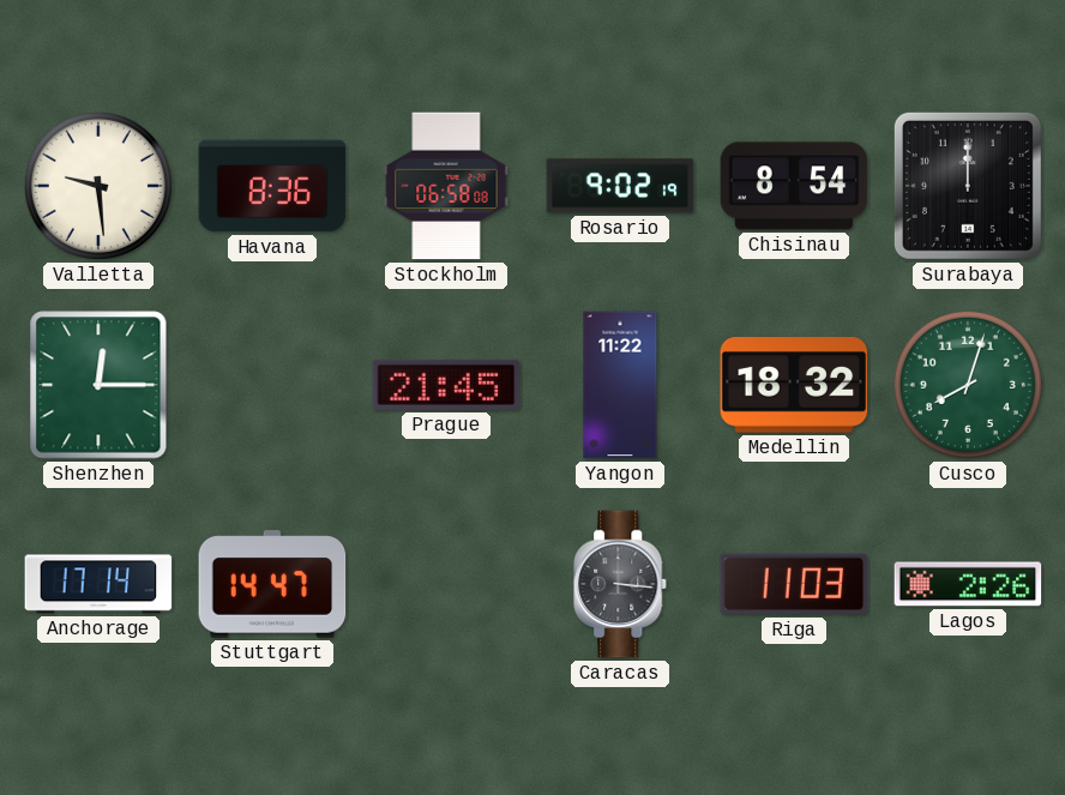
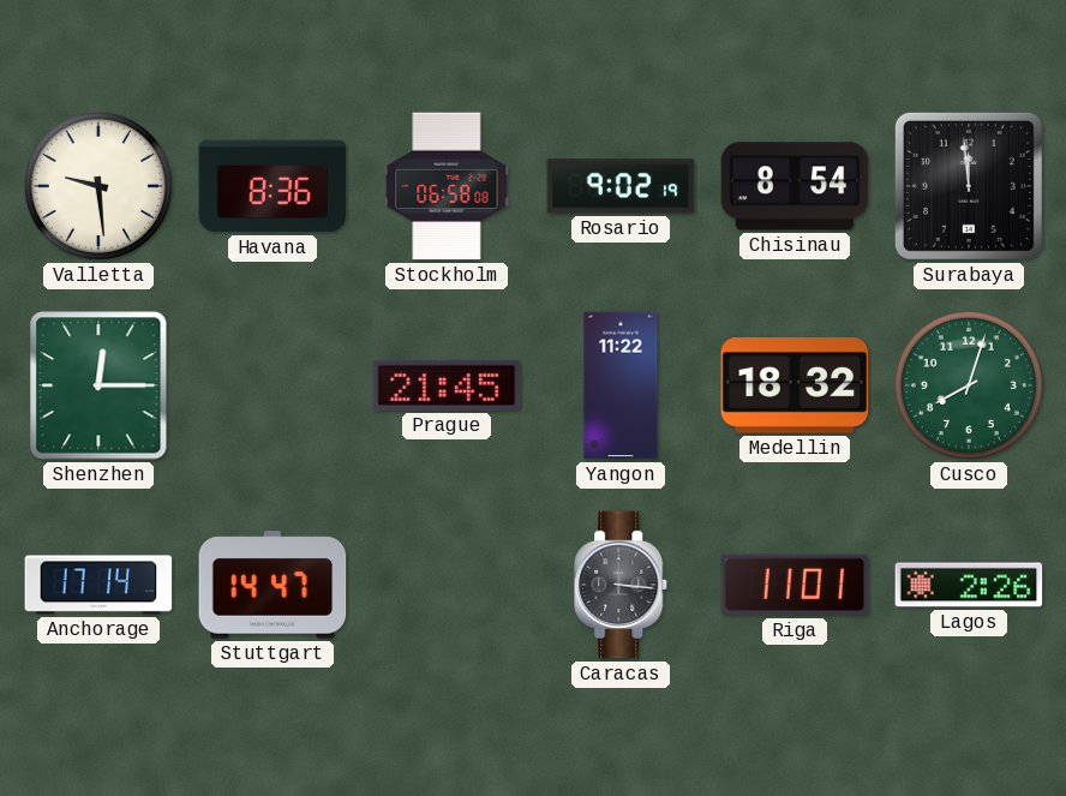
Surabaya: 12:00 -> 11:59 (969, 186)
Riga: 11:03 -> 11:01 (795, 585)
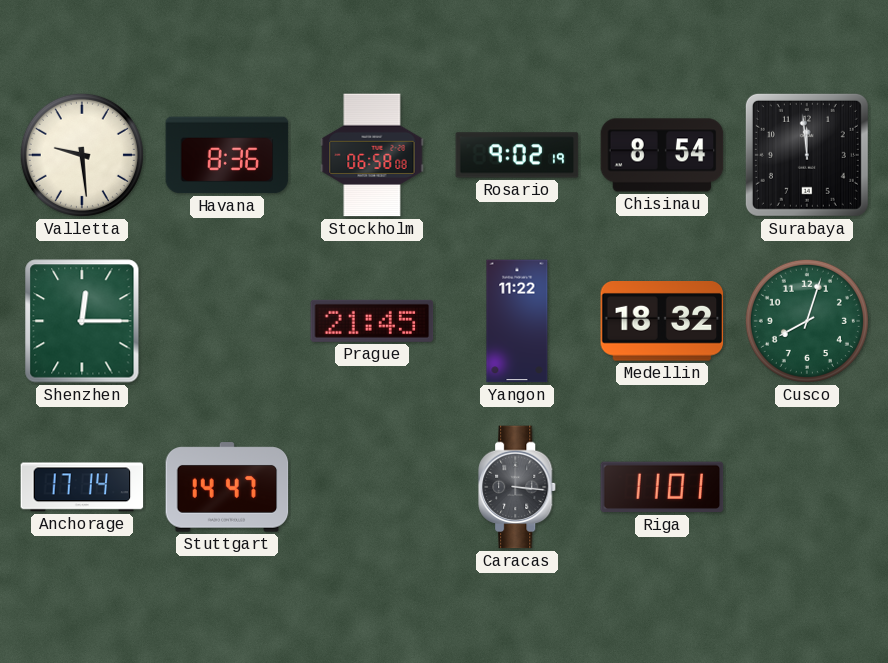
Lagos: 2:26 -> none (969, 585)
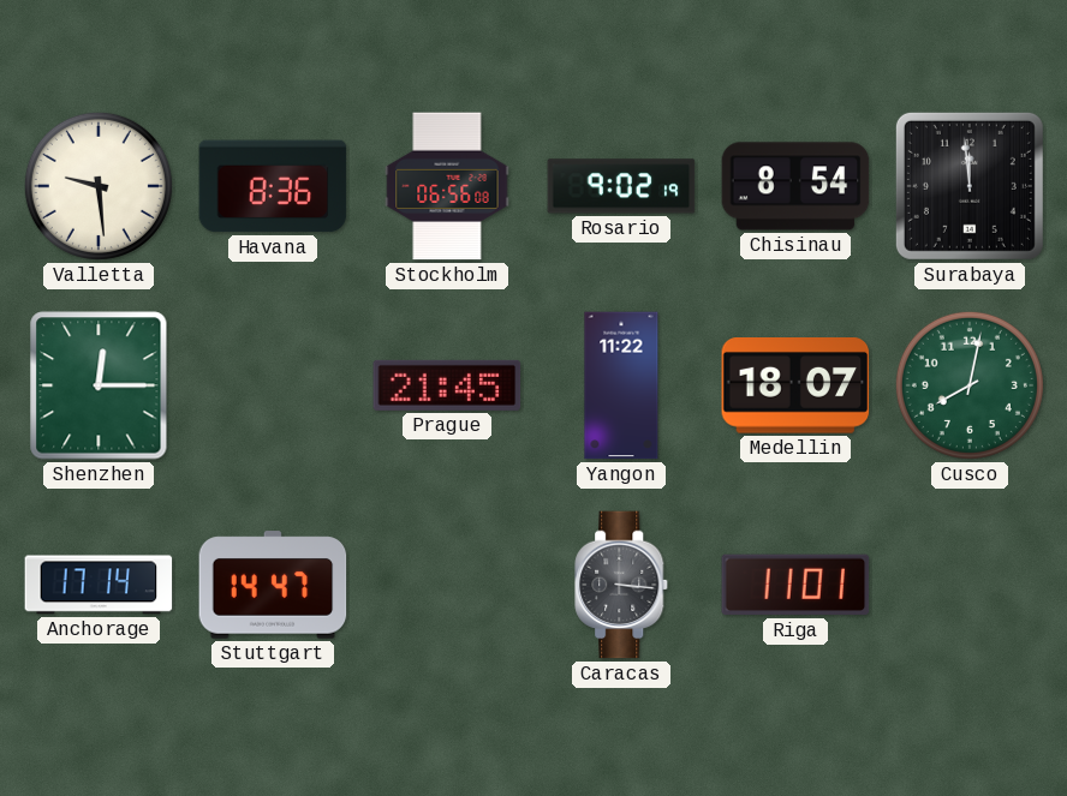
Stockholm: 06:58 -> 06:56 (447, 186)
Medellin: 18:32 -> 18:07 (795, 387)
Cusco: 8:03 -> 8:02 (970, 385)
